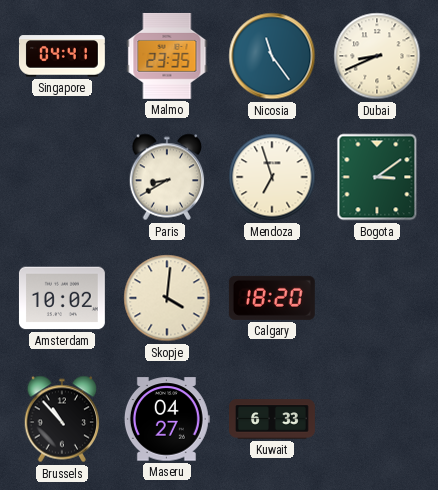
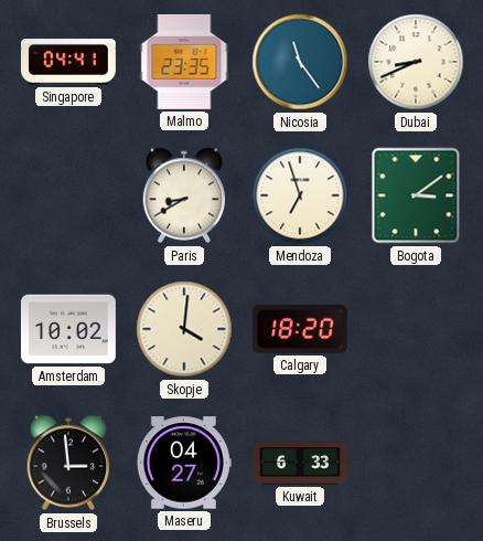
Brussels: 10:53 -> 2:59 (68, 463)
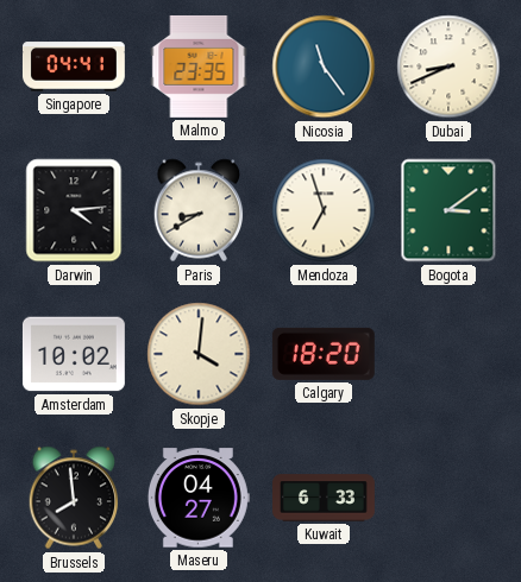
Darwin: none -> 4:14 (74, 210)
Brussels: 2:59 -> 7:59 (74, 498)
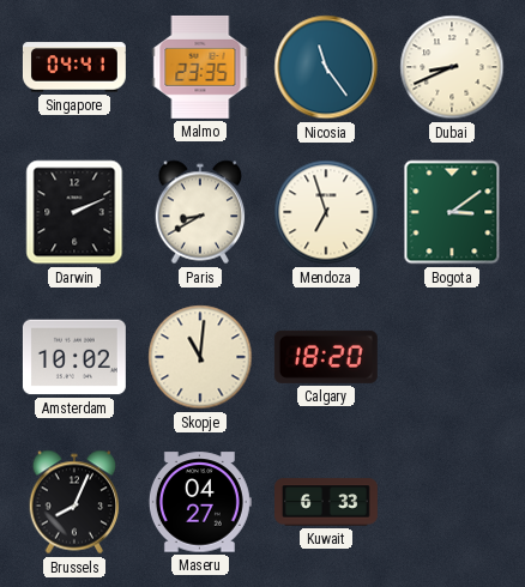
Darwin: 4:14 -> 2:11 (74, 212)
Skopje: 4:01 -> 11:01 (200, 357)
Brussels: 7:59 -> 8:04 (74, 502)
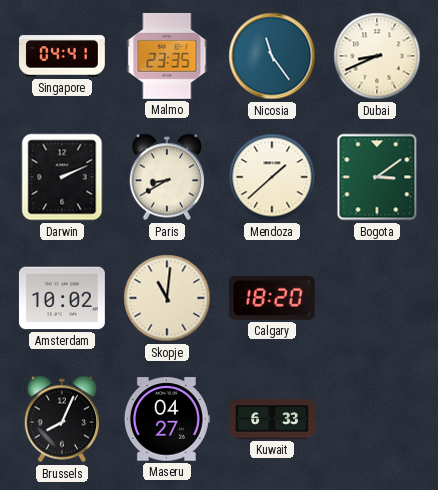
Mendoza: 6:57 -> 1:38 (272, 177)
